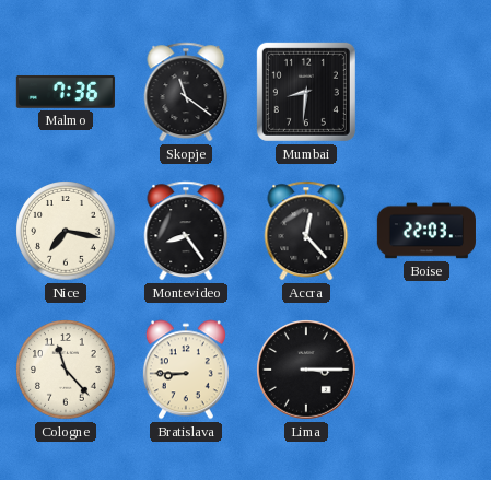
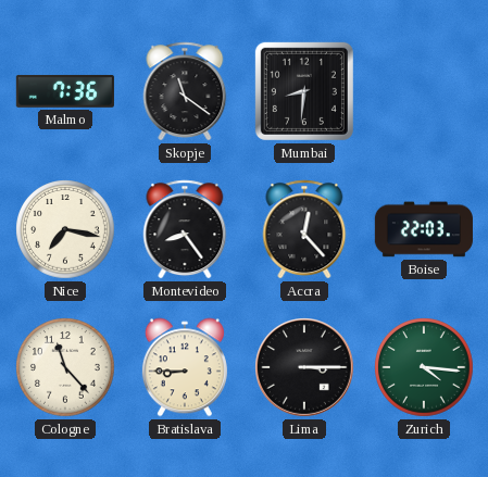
Zurich: none -> 4:16 (424, 367)
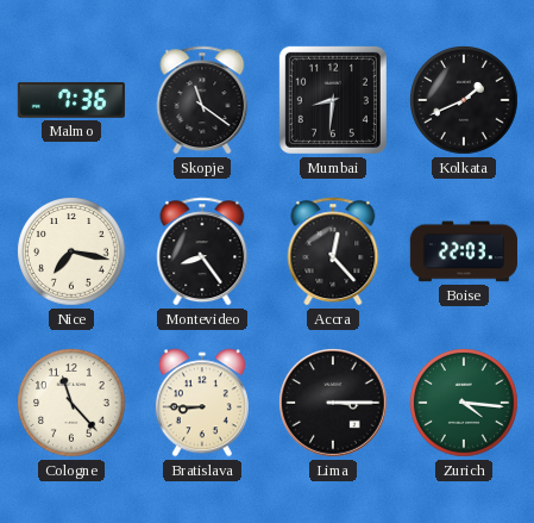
Kolkata: none -> 1:41 (464, 100)
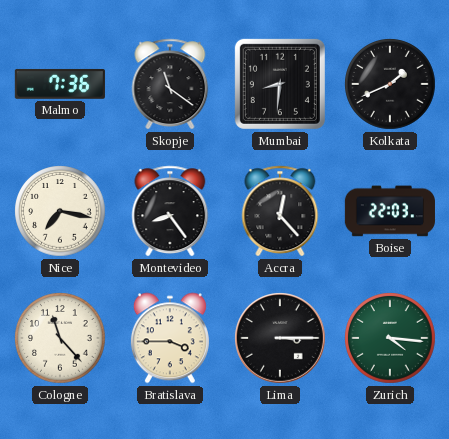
Bratislava: 8:45 -> 3:45 (170, 338)
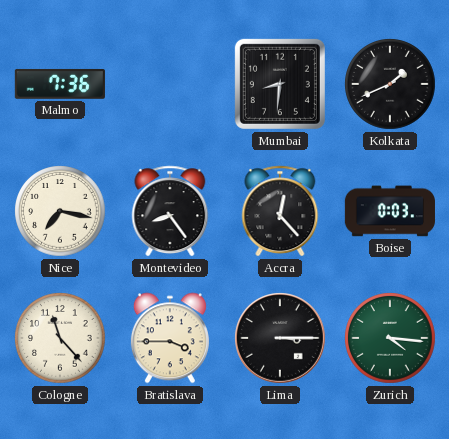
Skopje: 11:21 -> none (170, 84)
Boise: 22:03 -> 0:03 (390, 211)
